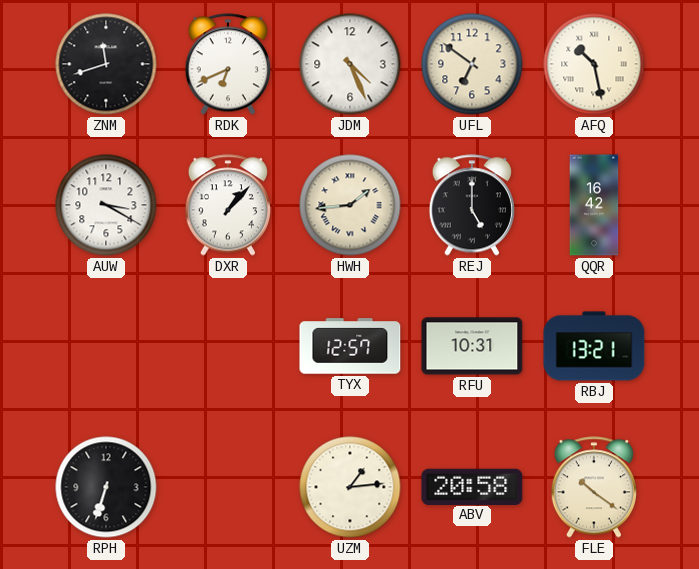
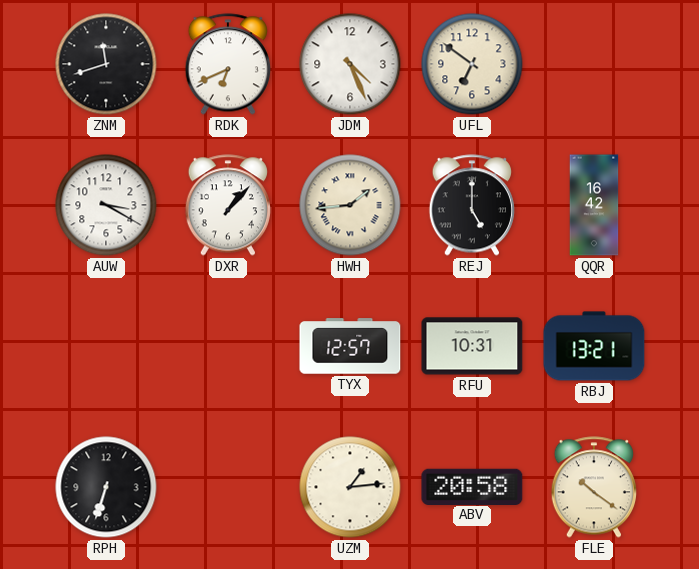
AFQ: 10:28 -> none (594, 64)
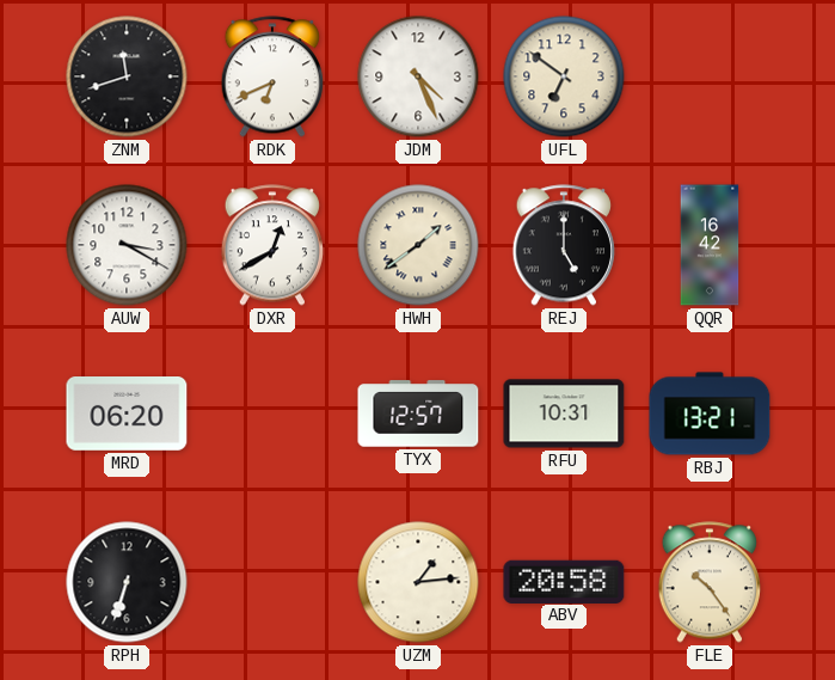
DXR: 1:07 -> 12:40 (271, 245)
HWH: 1:44 -> 1:39 (418, 245)
MRD: none -> 06:20 (127, 415)
FLE: 10:21 -> 10:24 (708, 582)
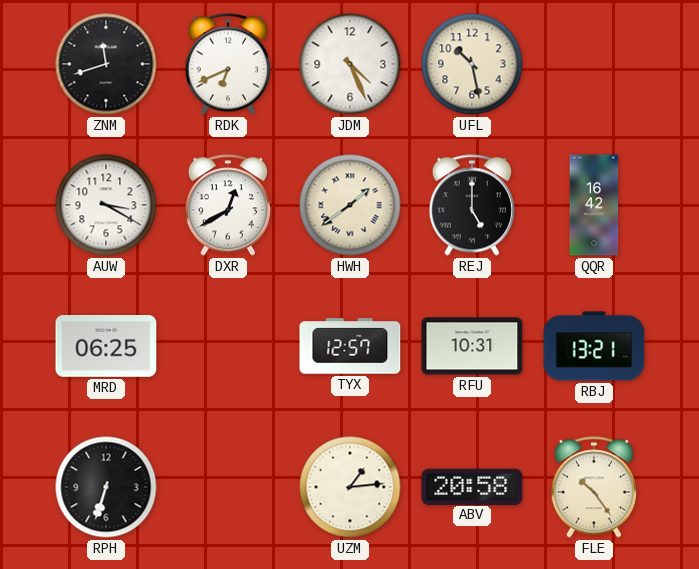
UFL: 6:51 -> 10:28 (472, 64)
MRD: 06:20 -> 06:25 (106, 347)
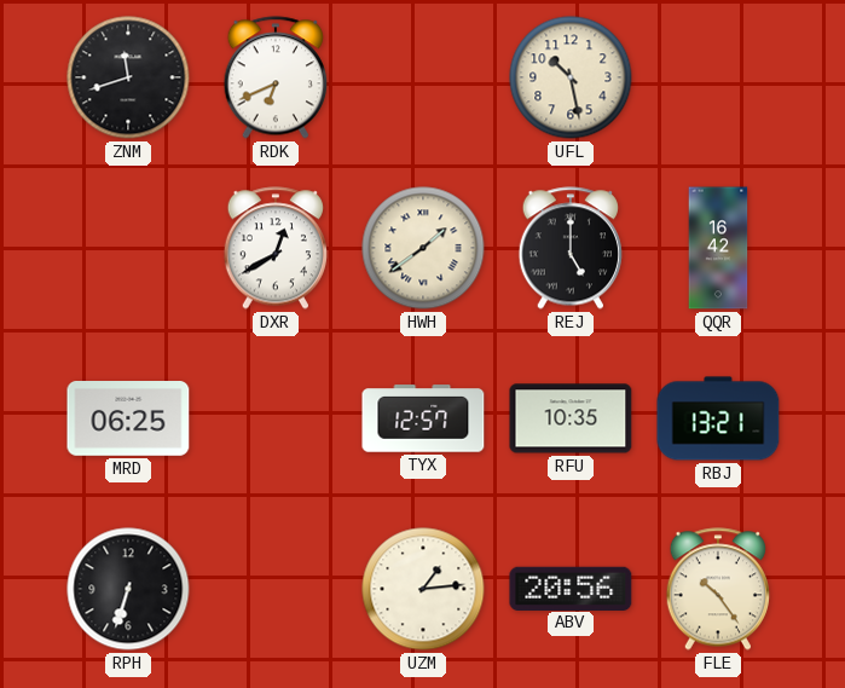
JDM: 4:26 -> none (350, 64)
AUW: 3:20 -> none (106, 205)
RFU: 10:31 -> 10:35 (571, 418)
ABV: 20:58 -> 20:56 (571, 588)
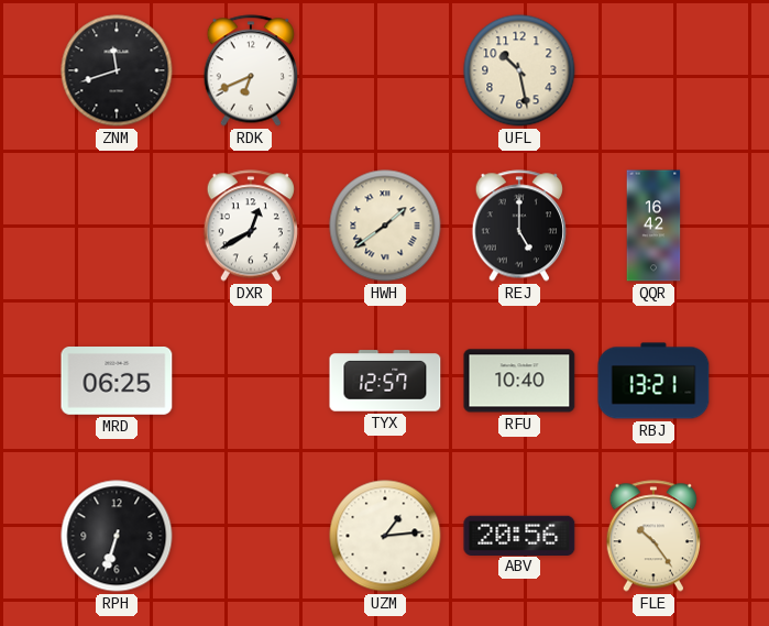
RFU: 10:35 -> 10:40 (519, 381)
